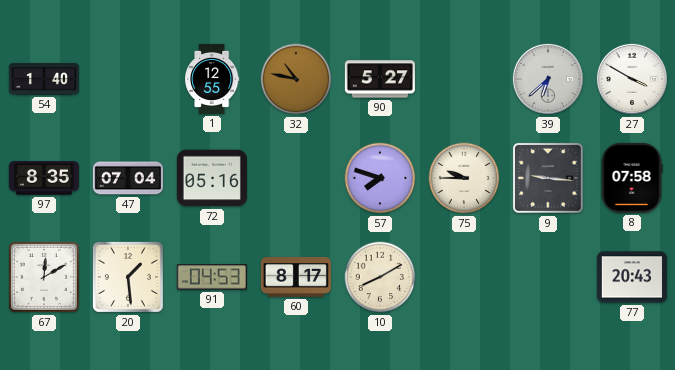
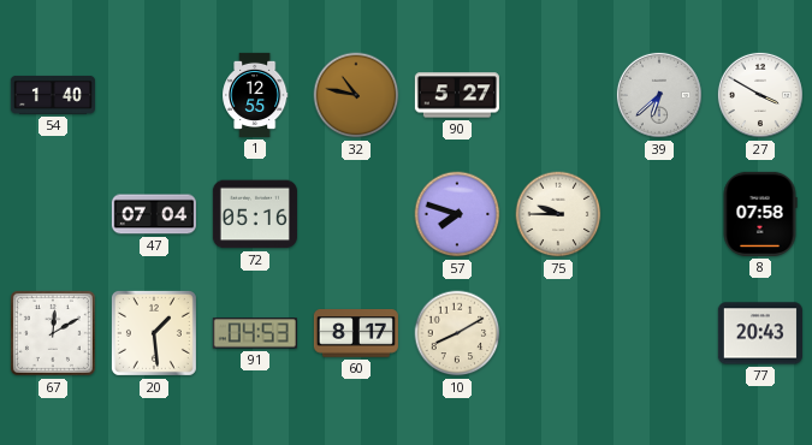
97: 8:35 -> none (44, 178)
9: 9:16 -> none (548, 178)
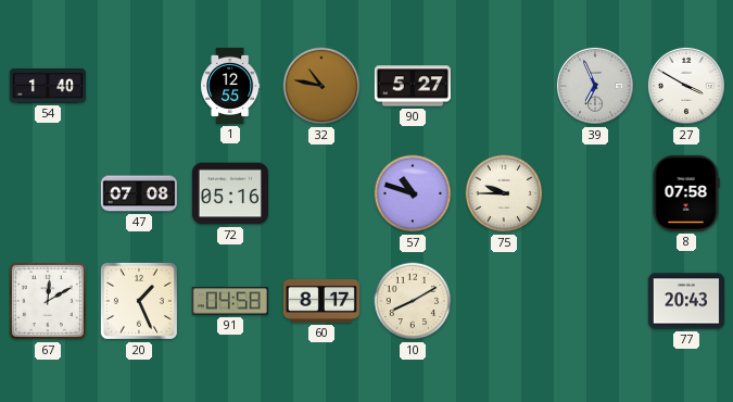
39: 6:38 -> 6:56 (595, 86)
47: 07:04 -> 07:08 (139, 193)
57: 7:48 -> 10:48 (413, 193)
20: 1:29 -> 1:26 (139, 301)
91: 04:53 -> 04:58 (230, 301)
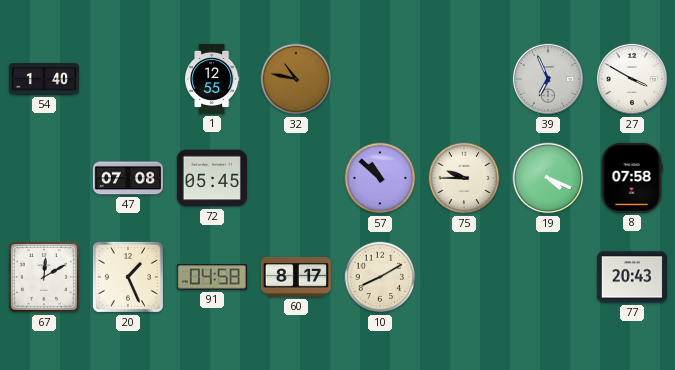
90: 5:27 -> none (413, 86)
72: 05:16 -> 05:45 (212, 178)
57: 10:48 -> 10:52 (380, 178)
19: none -> 4:19 (548, 178)
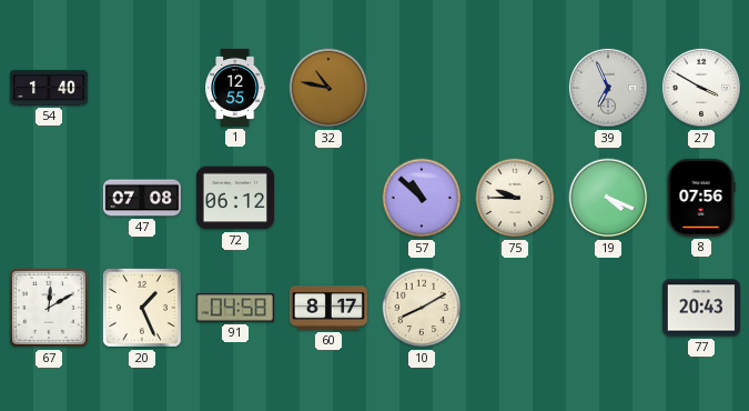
72: 05:45 -> 06:12 (235, 198)
8: 07:58 -> 07:56 (701, 198)
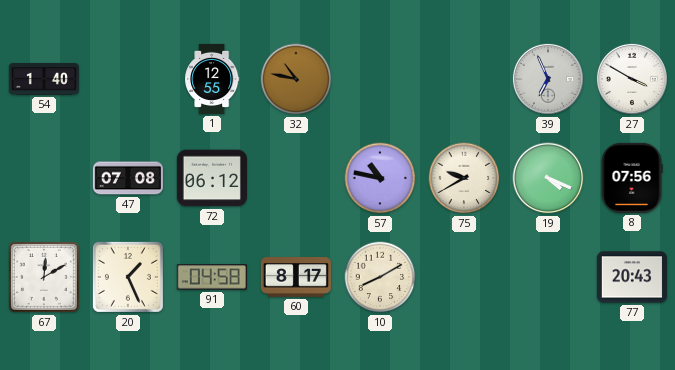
57: 10:52 -> 10:47 (380, 178)
75: 9:45 -> 9:40 (464, 178)
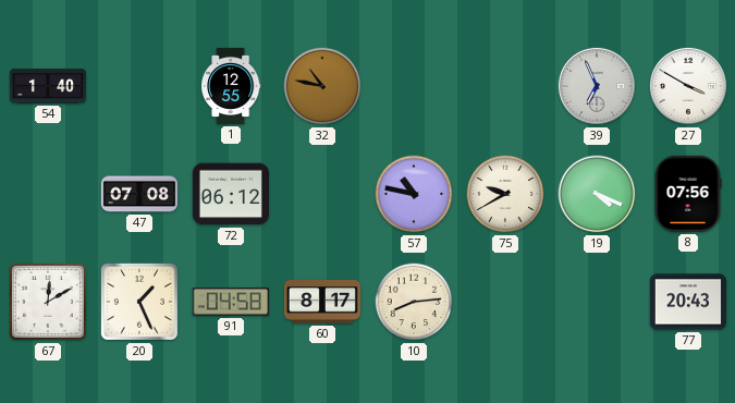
10: 8:10 -> 8:14 (414, 302)
